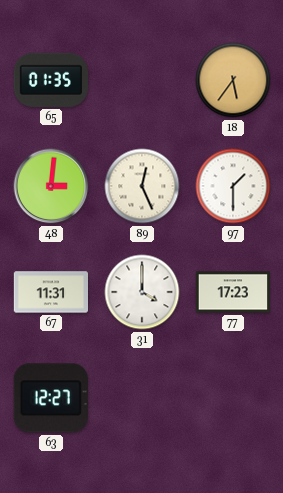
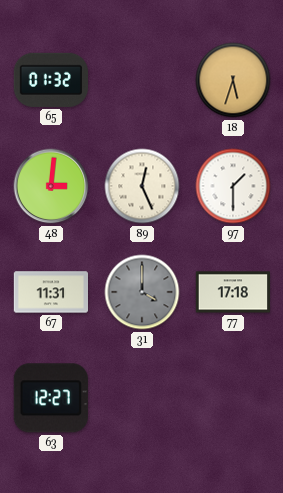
65: 01:35 -> 01:32 (51, 80)
18: 5:36 -> 5:33 (233, 80)
31 dial: white -> grey (142, 292)
77: 17:23 -> 17:18 (232, 292)
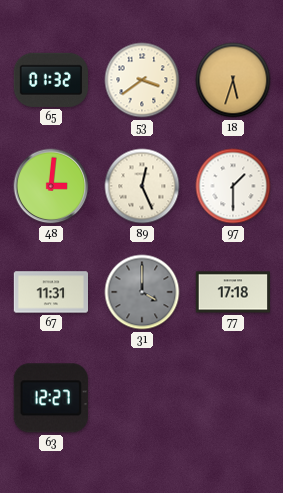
53: none -> 3:39 (142, 80)
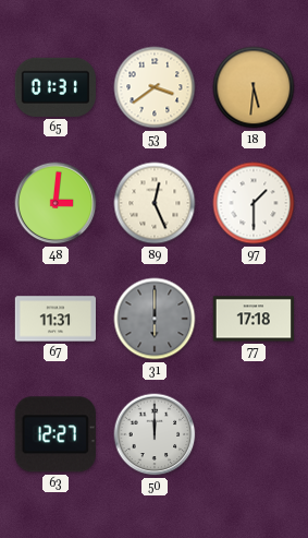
65: 01:32 -> 01:31 (56, 87)
18: 5:33 -> 5:31 (254, 87)
31: 4:00 -> 6:00 (155, 319)
50: none -> 12:00 (155, 434)
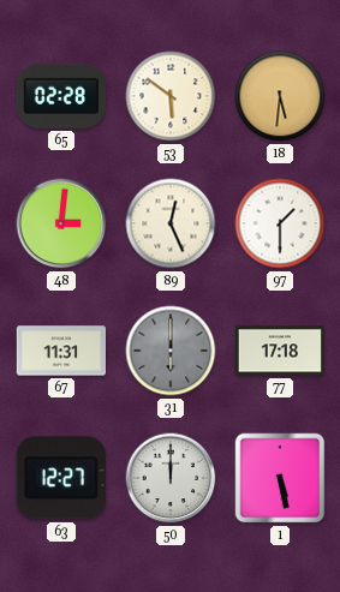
65: 01:31 -> 02:28 (61, 96)
53: 3:39 -> 5:51 (171, 96)
1: none -> 5:28 (280, 478)
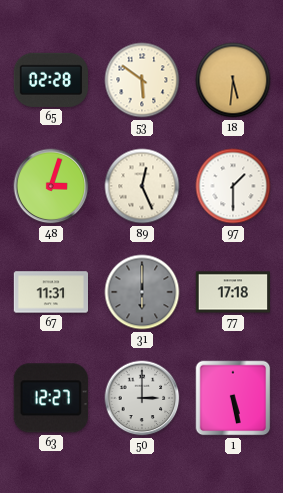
48: 3:01 -> 3:03 (51, 186)
50: 12:00 -> 3:00 (142, 398)
